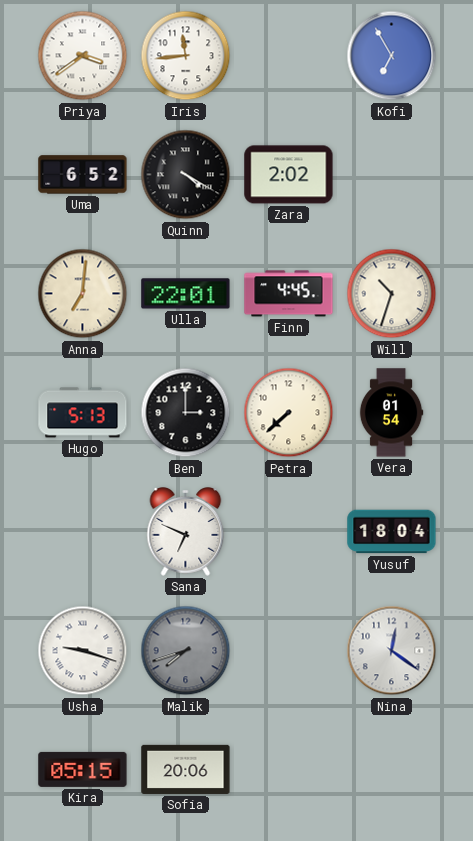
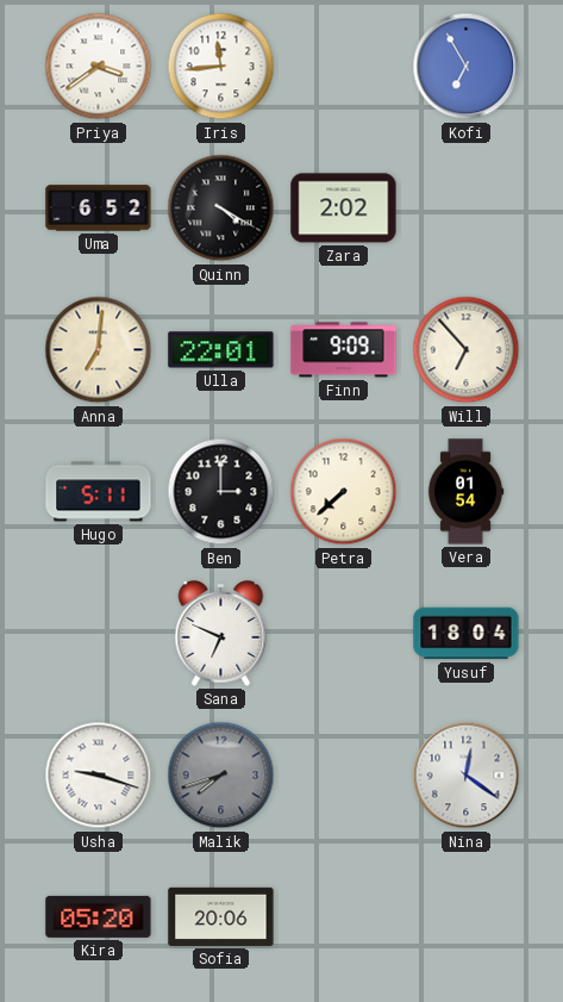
Finn: 4:45 -> 9:09 (344, 350)
Will: 10:33 -> 6:53 (467, 350)
Hugo: 5:13 -> 5:11 (99, 492)
Kira: 05:15 -> 05:20 (99, 916)
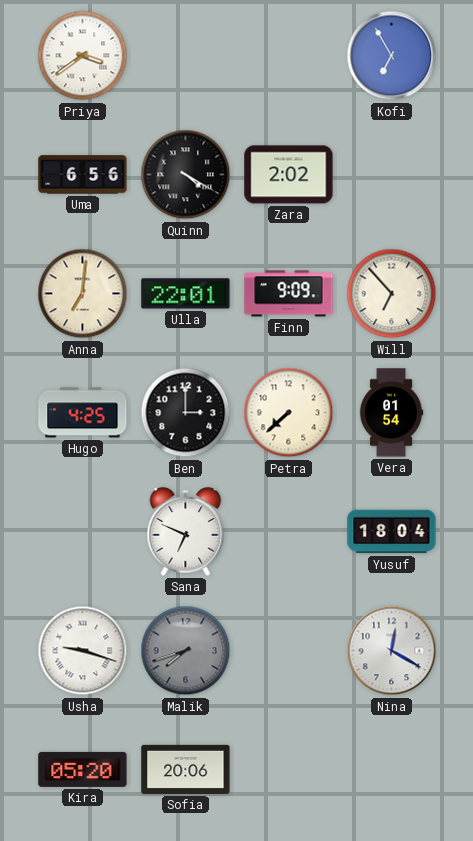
Iris: 11:44 -> none (221, 67)
Uma: 6:52 -> 6:56 (83, 175)
Hugo: 5:11 -> 4:25 (83, 413)
Nina: 12:21 -> 12:20 (392, 651)
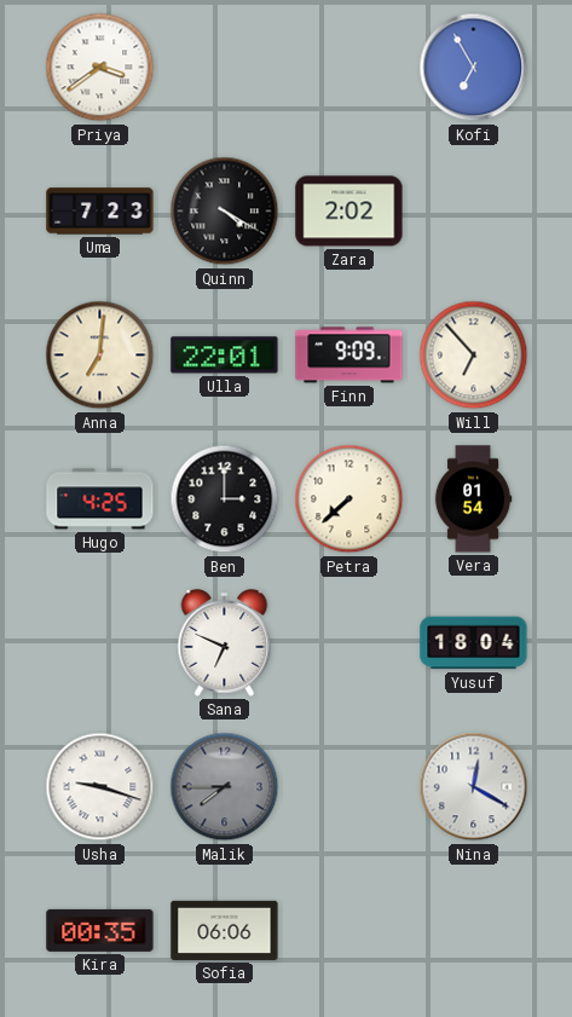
Uma: 6:56 -> 7:23 (100, 212)
Malik: 7:42 -> 7:45 (225, 787)
Kira: 05:20 -> 00:35 (100, 930)
Sofia: 20:06 -> 06:06 (225, 930)
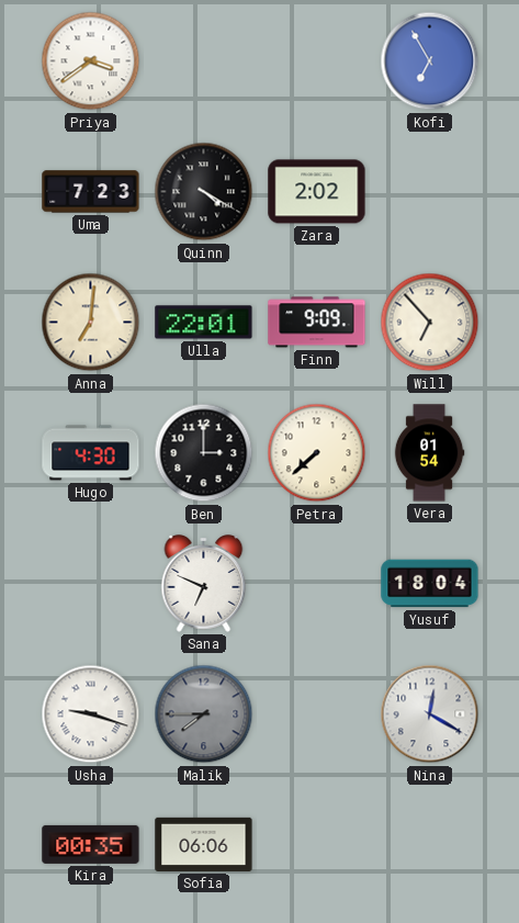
Hugo: 4:25 -> 4:30 (91, 453)
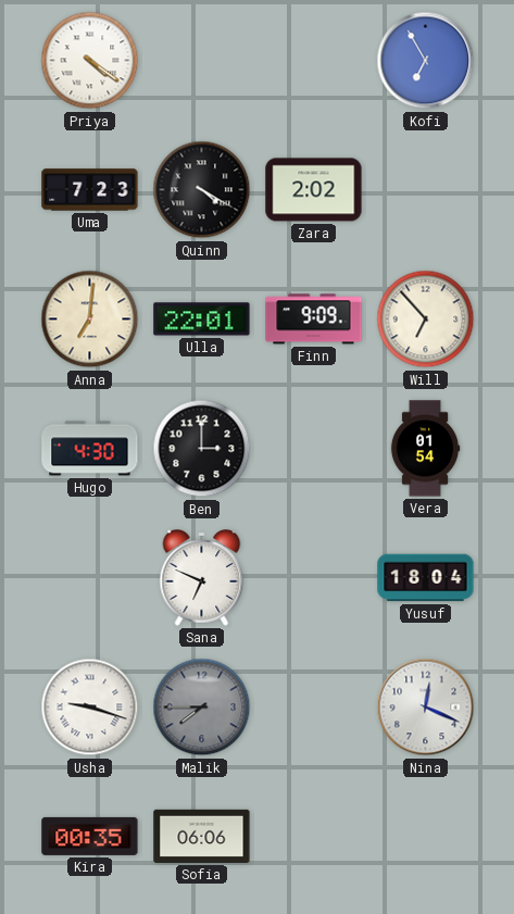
Priya: 3:39 -> 4:21 (90, 61)
Petra: 7:38 -> none (317, 453)
Nina: 12:20 -> 12:19 (426, 708)
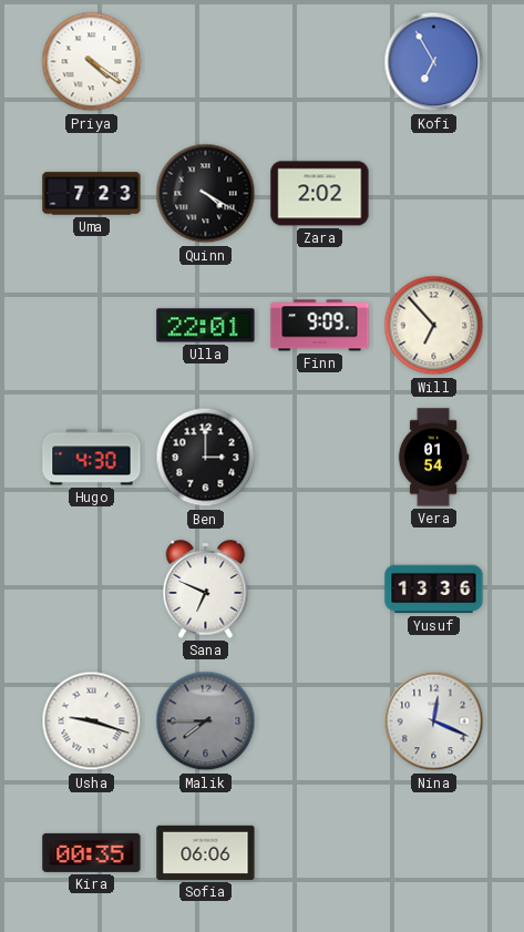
Anna: 7:01 -> none (90, 320)
Yusuf: 18:04 -> 13:36 (434, 590)
